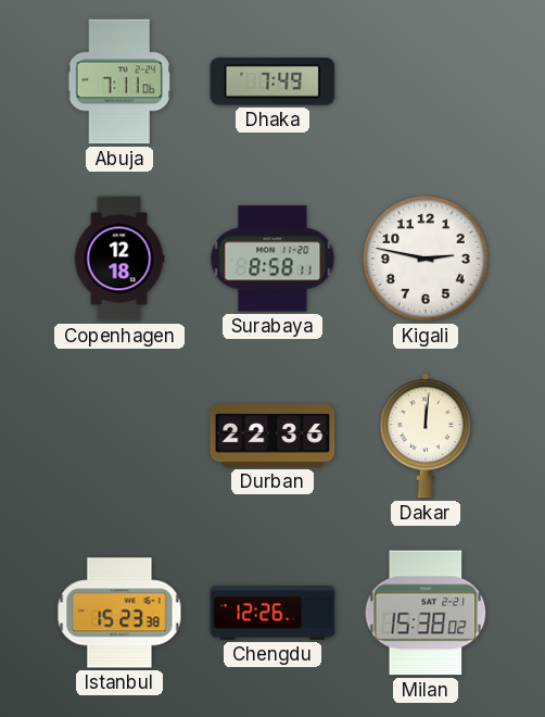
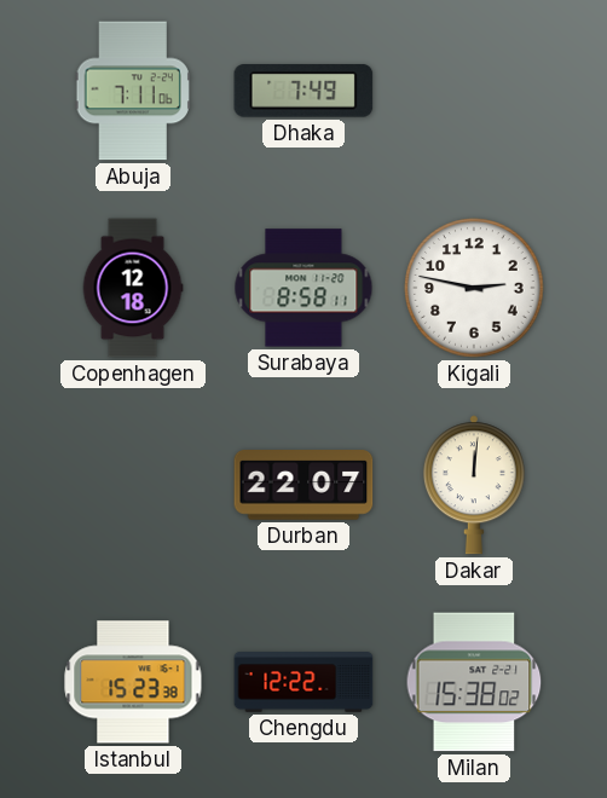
Durban: 22:36 -> 22:07 (303, 486)
Chengdu: 12:26 -> 12:22 (303, 682)
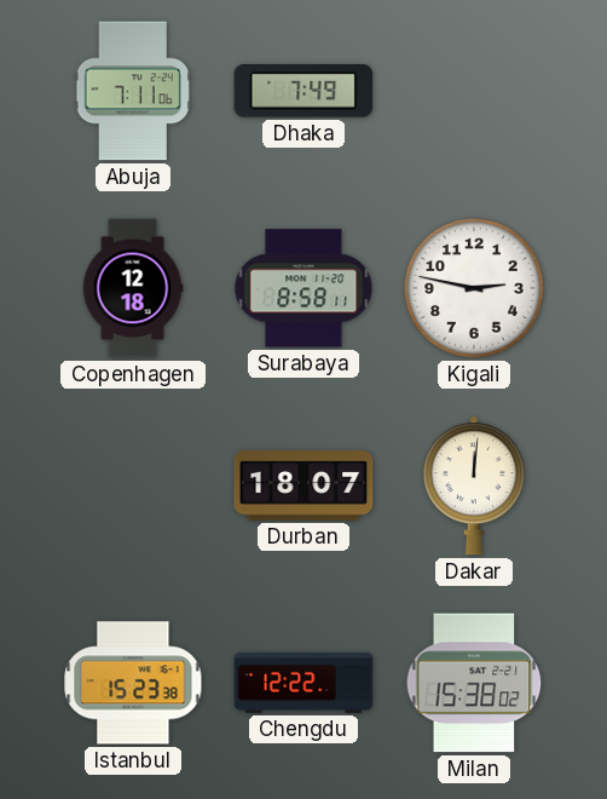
Durban: 22:07 -> 18:07 (303, 487)
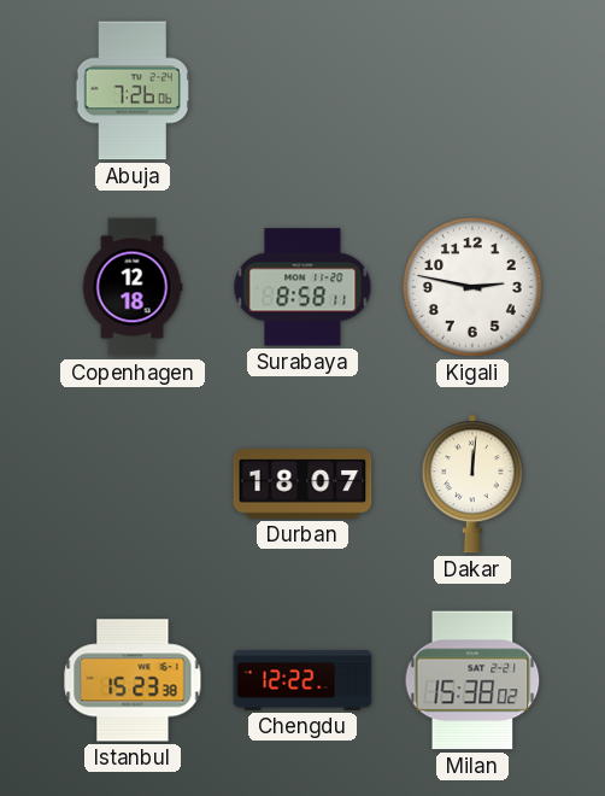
Abuja: 7:11 -> 7:26 (133, 90)
Dhaka: 7:49 -> none (303, 91)
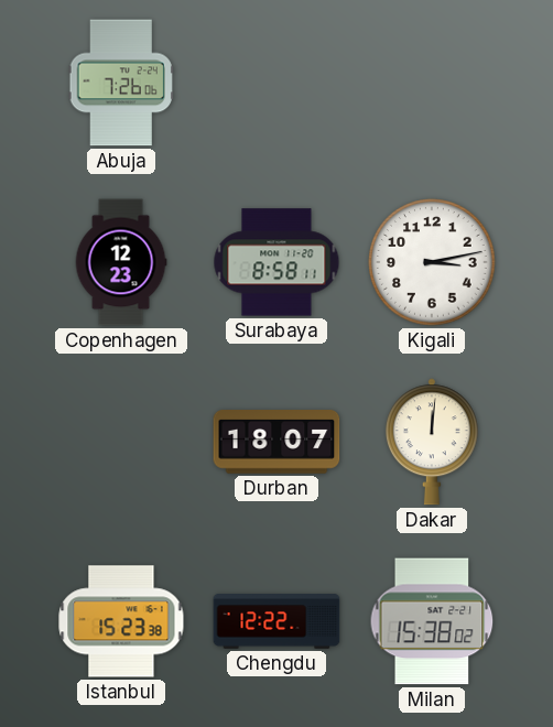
Copenhagen: 12:18 -> 12:23 (121, 262)
Kigali: 2:47 -> 3:13 (432, 262)
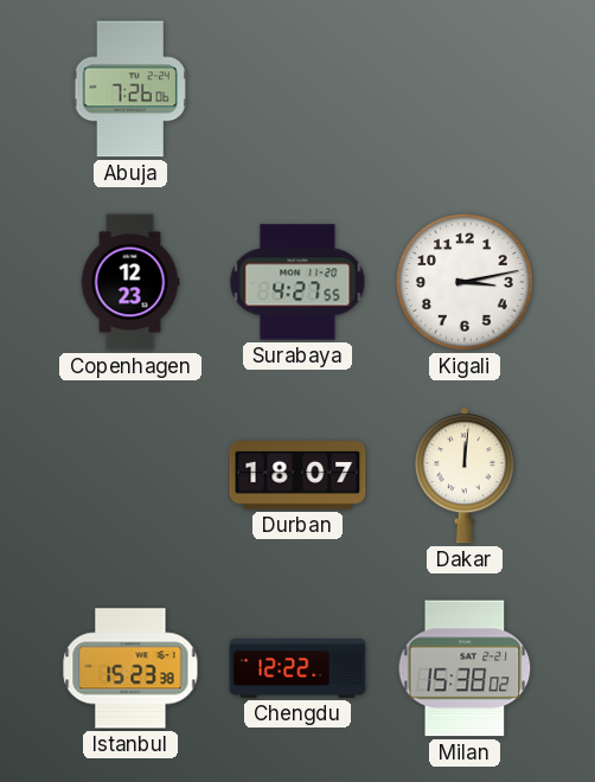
Surabaya: 8:58 -> 4:27 (297, 282)
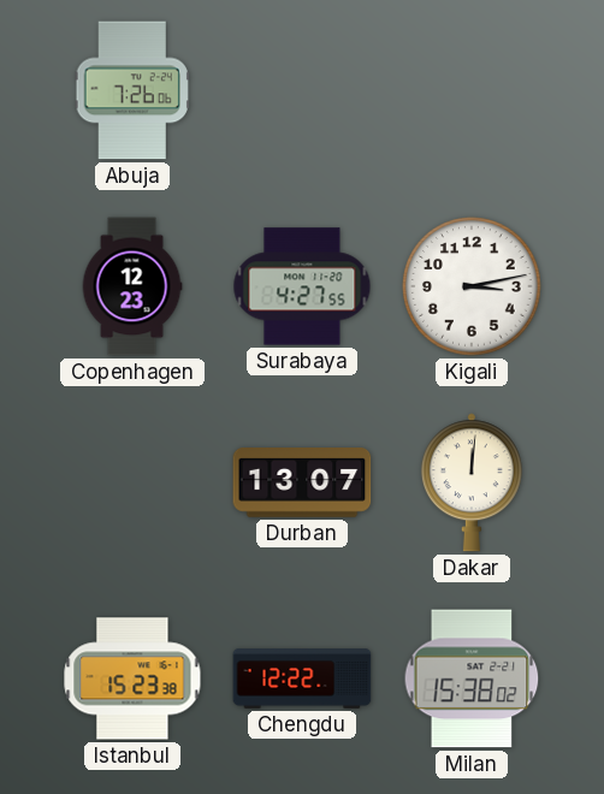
Durban: 18:07 -> 13:07 (302, 484)
